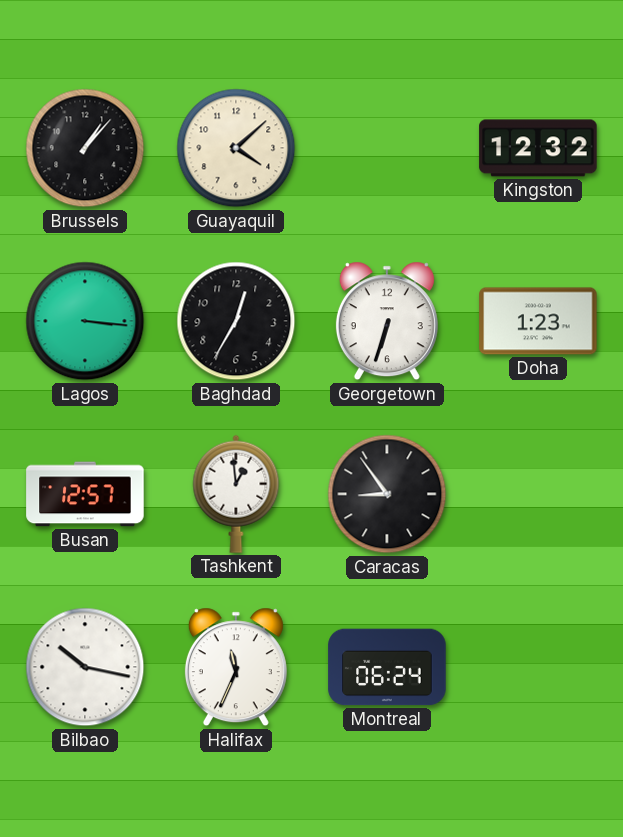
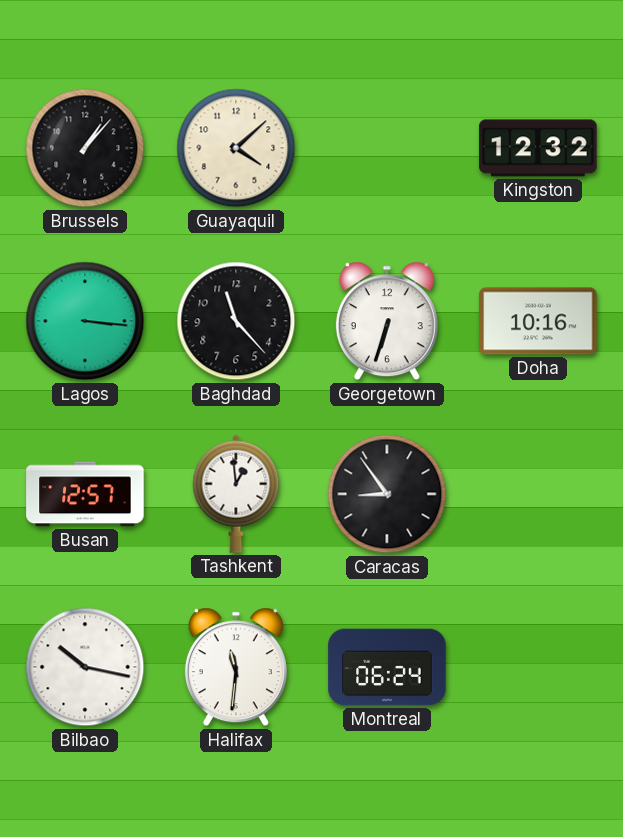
Baghdad: 12:35 -> 11:23 (236, 321)
Doha: 1:23 -> 10:16 (538, 321)
Halifax: 11:34 -> 11:31 (236, 667)
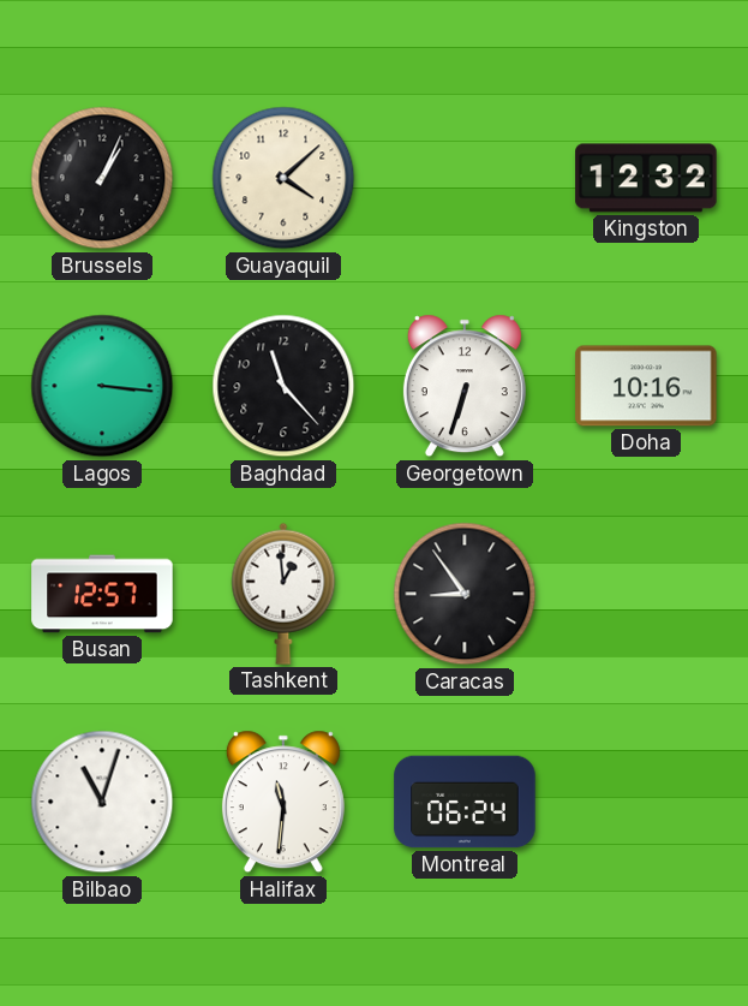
Brussels: 1:07 -> 1:04 (102, 178)
Bilbao: 10:17 -> 11:03 (102, 802)
